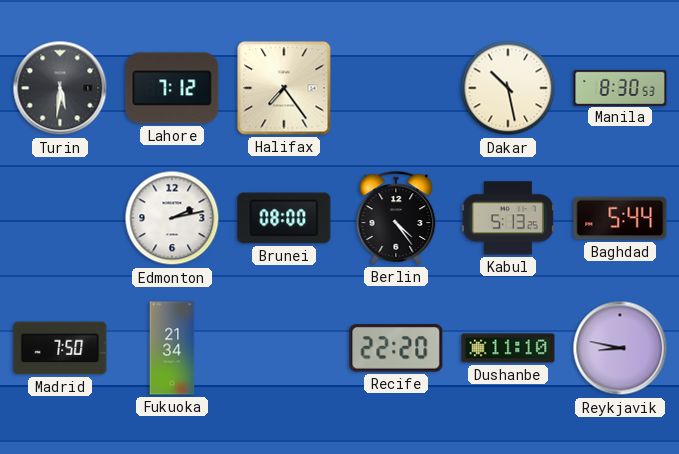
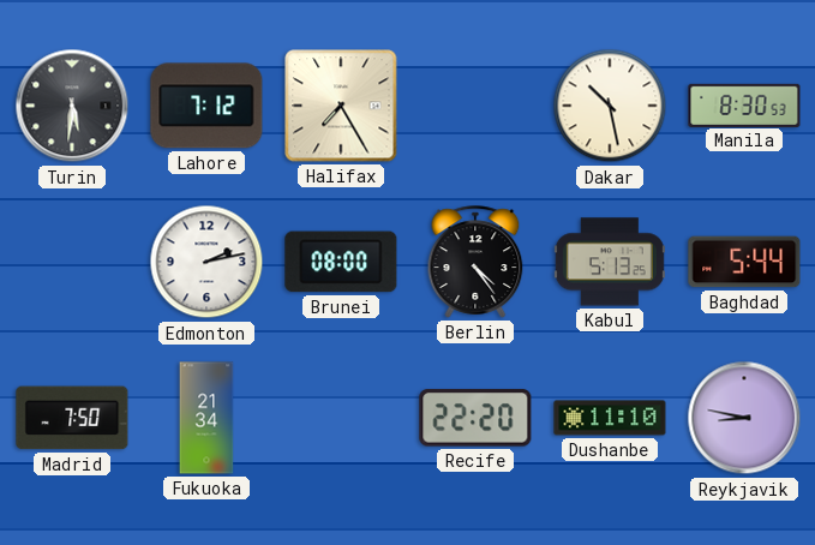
Halifax: 7:24 -> 7:25 (341, 106)
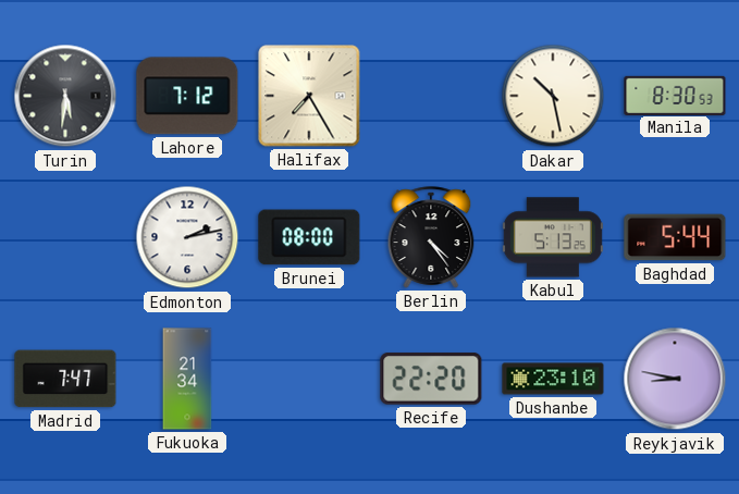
Madrid: 7:50 -> 7:47 (65, 379)
Dushanbe: 11:10 -> 23:10 (553, 379)
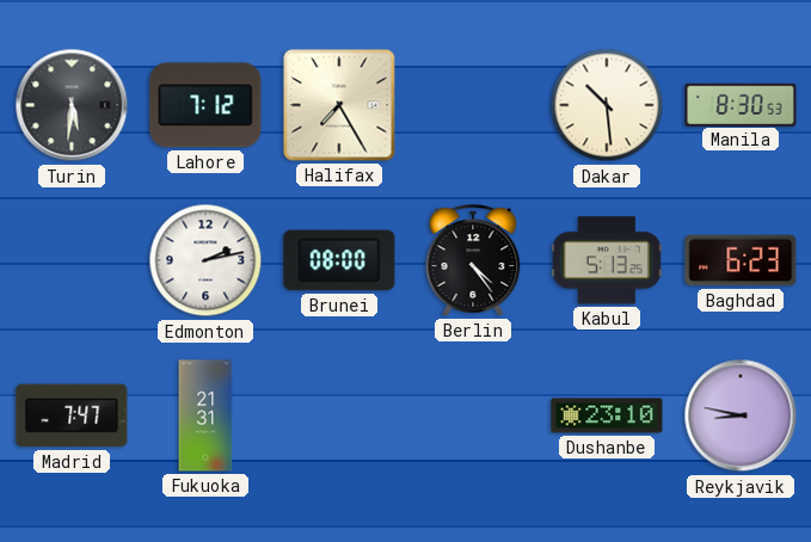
Dakar: 10:28 -> 10:29 (607, 105)
Baghdad: 5:44 -> 6:23 (741, 260)
Fukuoka: 21:34 -> 21:31 (205, 415)
Recife: 22:20 -> none (431, 379)
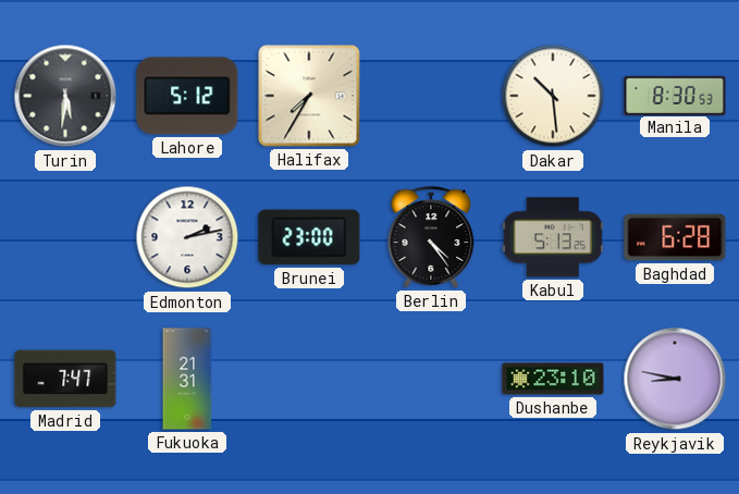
Lahore: 7:12 -> 5:12 (187, 96)
Halifax: 7:25 -> 7:35 (309, 96)
Brunei: 08:00 -> 23:00 (309, 237)
Baghdad: 6:23 -> 6:28 (675, 237)
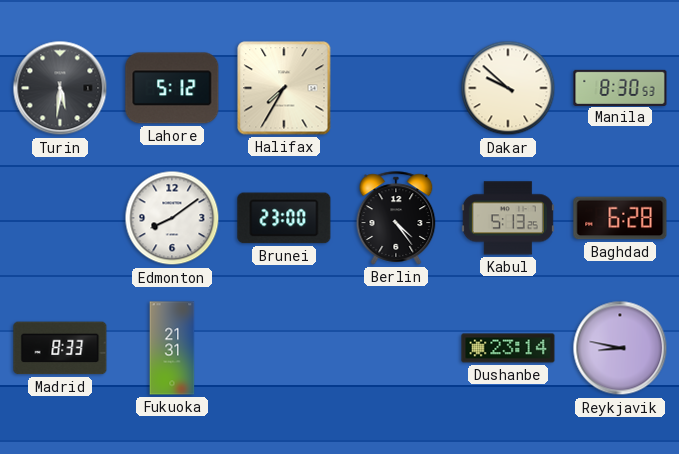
Dakar: 10:29 -> 9:52 (508, 88)
Edmonton: 2:13 -> 8:09 (172, 218)
Madrid: 7:47 -> 8:33 (60, 348)
Dushanbe: 23:10 -> 23:14 (508, 348)
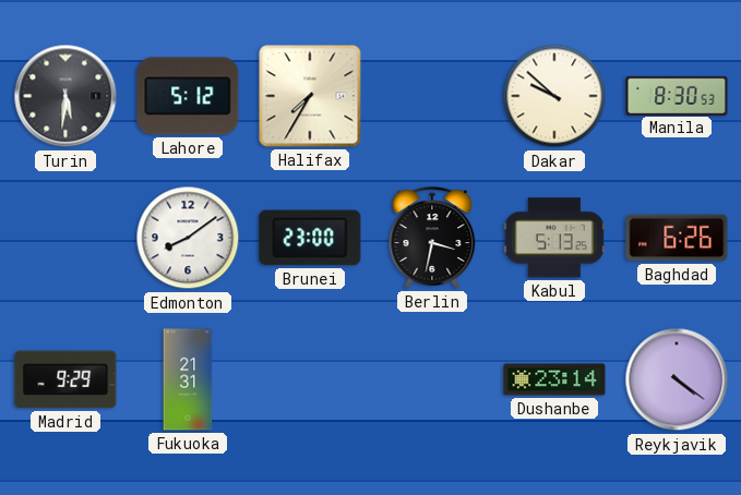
Berlin: 4:24 -> 3:32 (432, 238)
Baghdad: 6:28 -> 6:26 (677, 238)
Madrid: 8:33 -> 9:29 (65, 379)
Reykjavik: 8:47 -> 4:21 (677, 379)
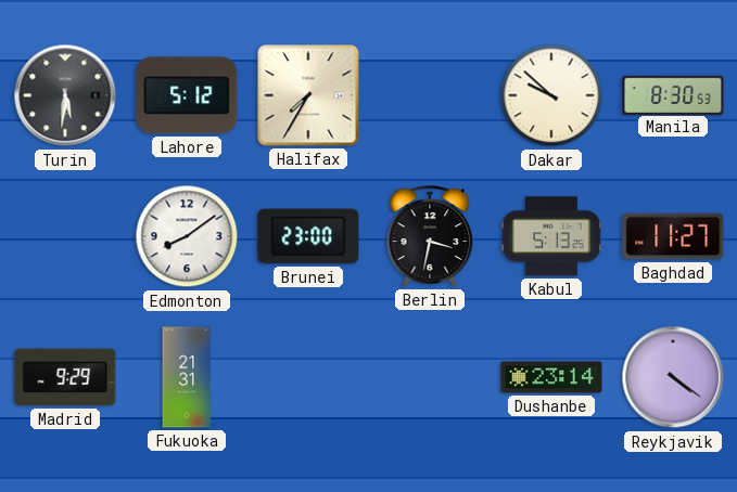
Baghdad: 6:26 -> 11:27 (673, 236)
